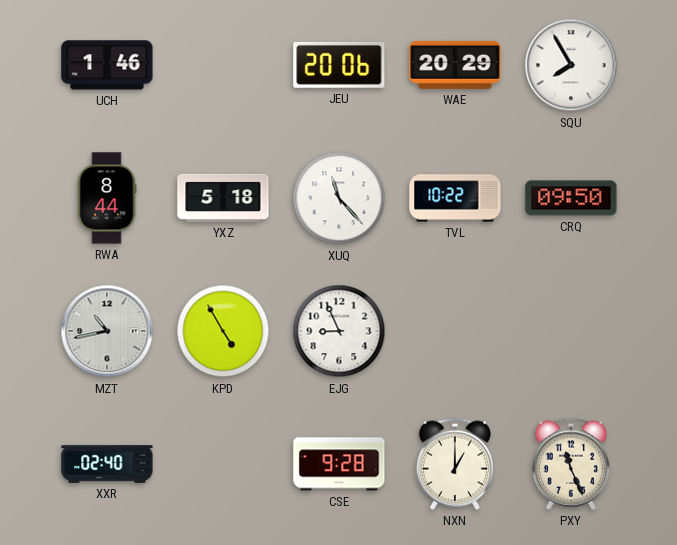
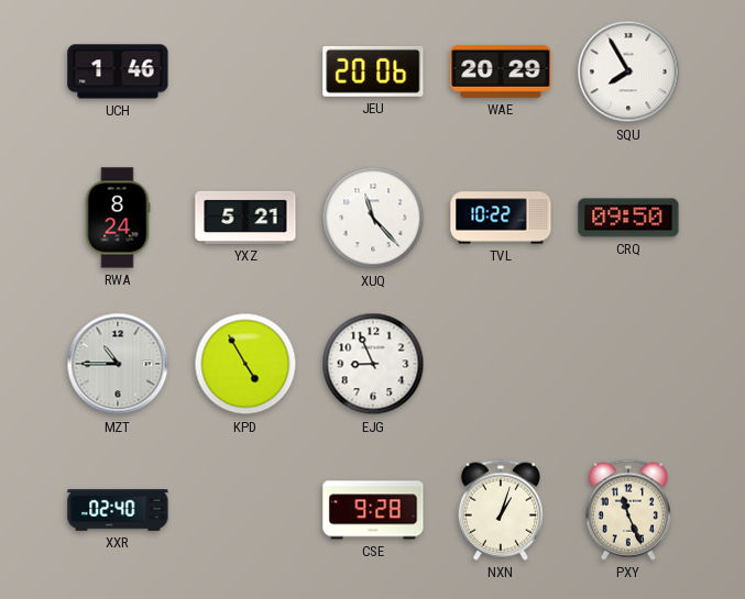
RWA: 8:44 -> 8:24 (118, 218)
YXZ: 5:18 -> 5:21 (245, 218)
MZT: 10:43 -> 10:45 (118, 364)
NXN: 1:00 -> 1:03 (501, 510)
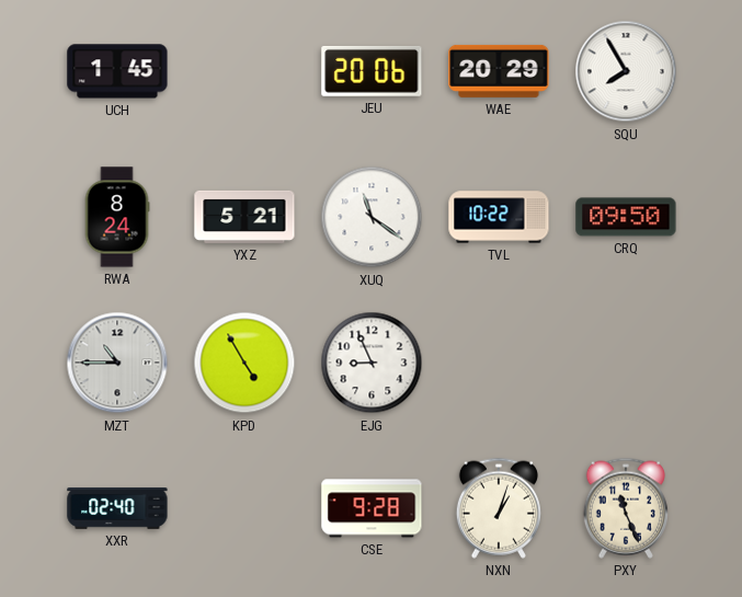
UCH: 1:46 -> 1:45 (117, 71)
XUQ: 11:23 -> 11:21 (372, 217)
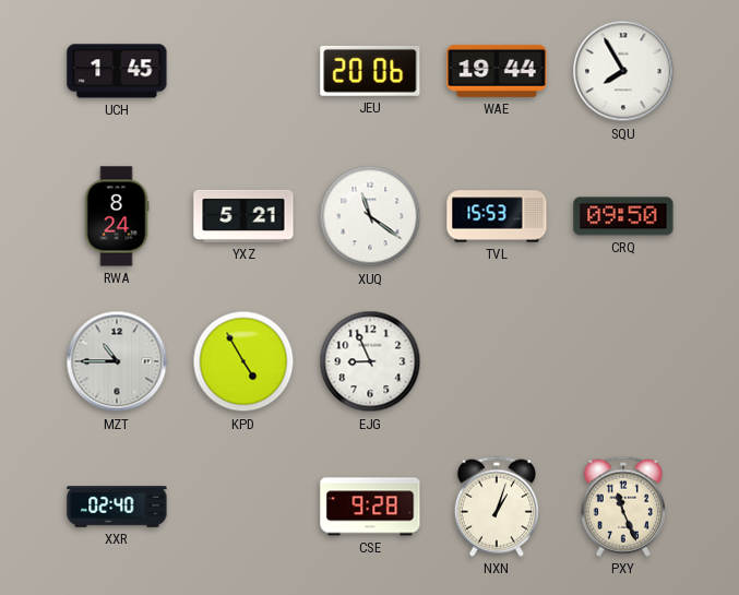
WAE: 20:29 -> 19:44 (497, 71)
TVL: 10:22 -> 15:53 (497, 216)
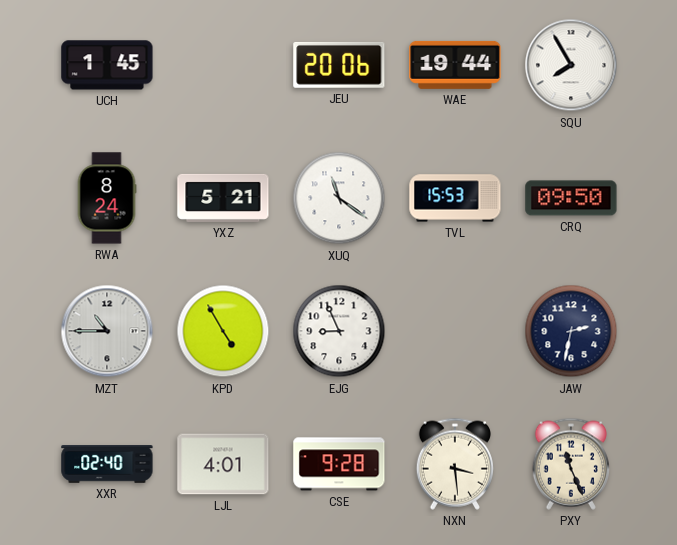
JAW: none -> 2:32 (571, 331)
LJL: none -> 4:01 (223, 464)
NXN: 1:03 -> 3:29 (455, 464)
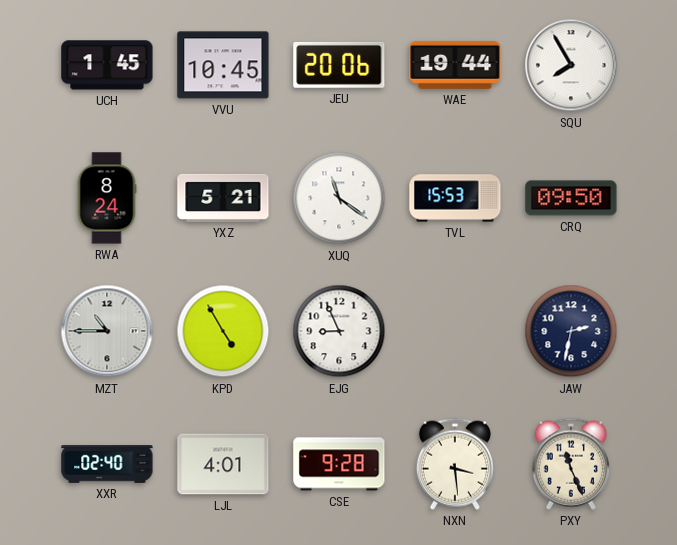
VVU: none -> 10:45 (223, 65)
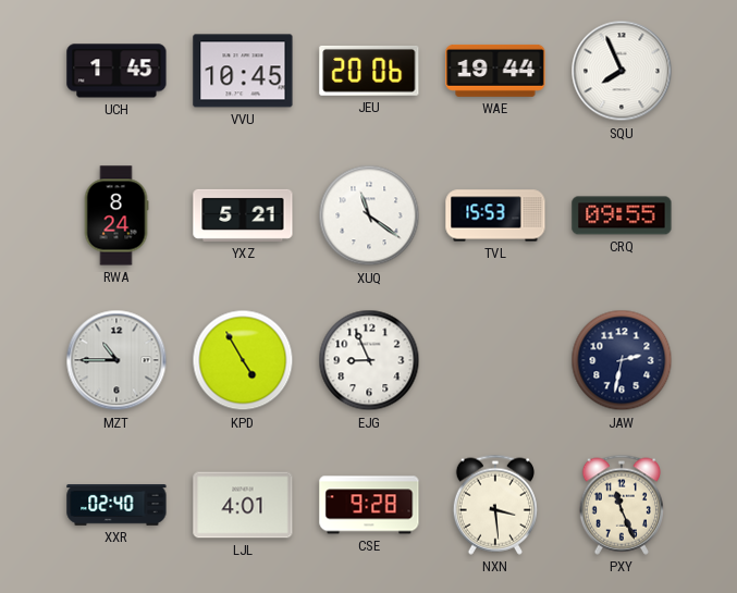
SQU: 7:55 -> 7:56 (622, 71)
CRQ: 09:50 -> 09:55 (622, 215)
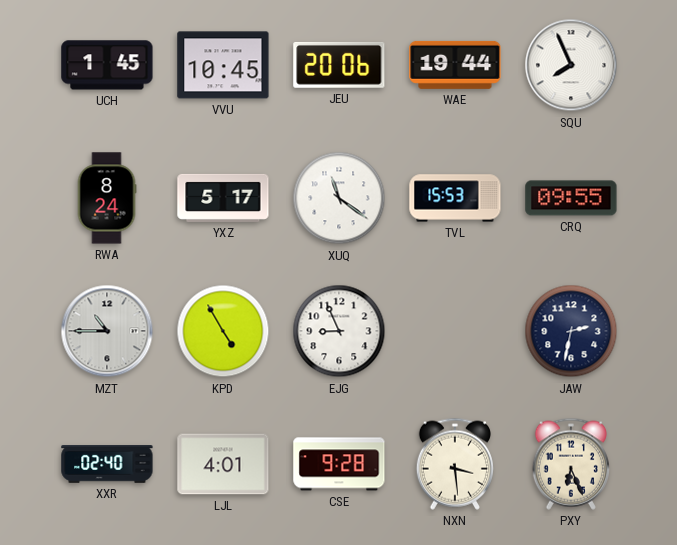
YXZ: 5:21 -> 5:17 (223, 198)
PXY: 11:26 -> 6:26 (571, 464)
